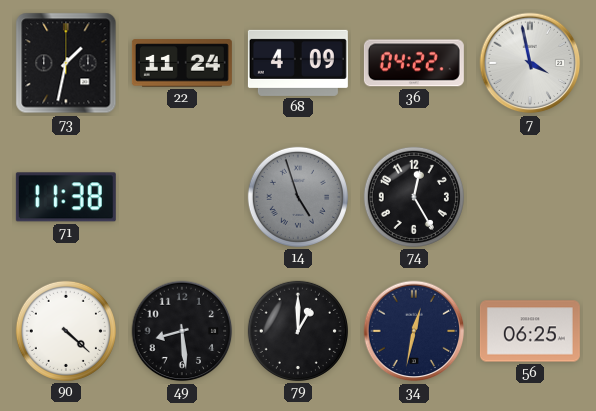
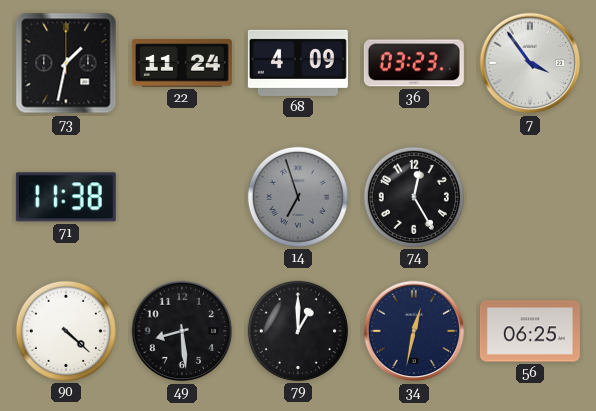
36: 04:22 -> 03:23 (414, 63)
7: 3:58 -> 3:54 (530, 63)
14: 4:57 -> 6:57 (298, 197)
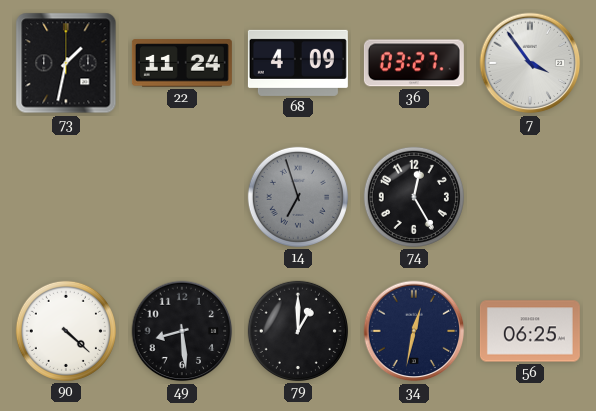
36: 03:23 -> 03:27 (414, 63)
71: 11:38 -> none (66, 197)
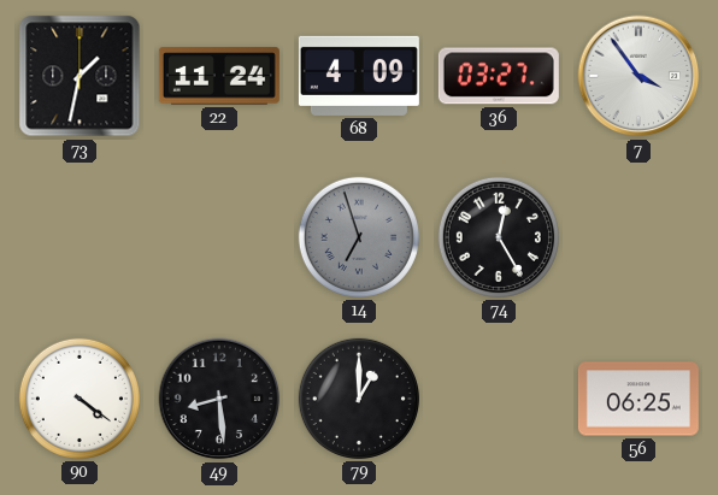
90: 4:22 -> 4:21 (80, 399)
34: 12:32 -> none (414, 331)
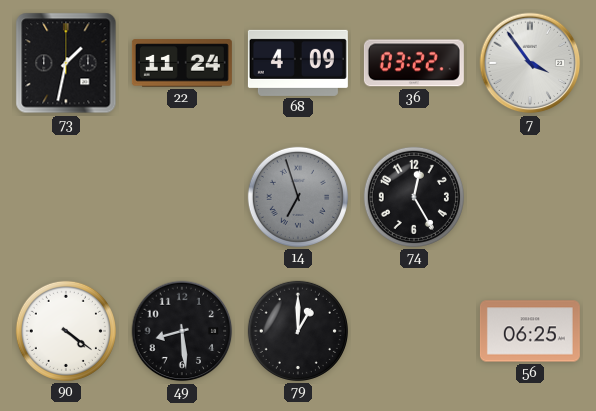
36: 03:27 -> 03:22 (414, 63)
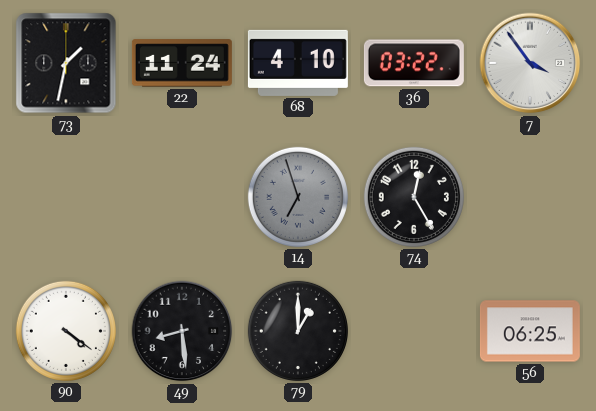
68: 4:09 -> 4:10 (298, 63)
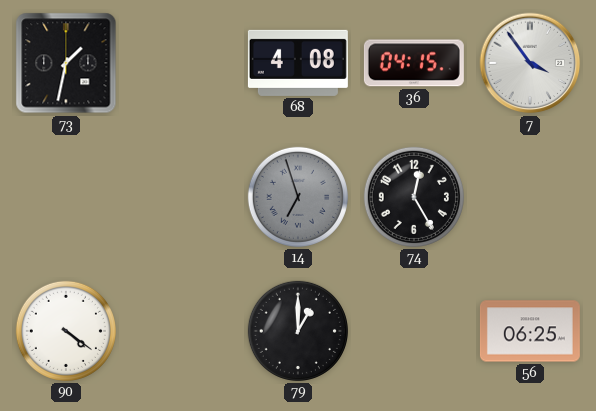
22: 11:24 -> none (182, 63)
68: 4:10 -> 4:08 (298, 63)
36: 03:22 -> 04:15 (414, 63)
49: 8:29 -> none (182, 331)
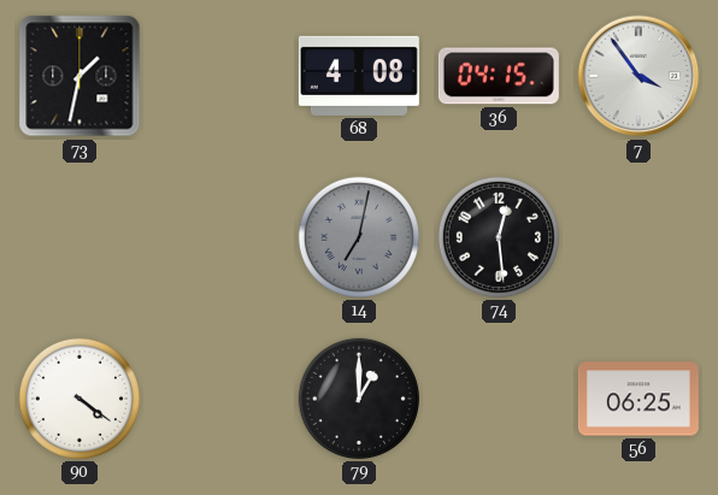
14: 6:57 -> 7:02 (359, 237)
74: 12:25 -> 12:29 (499, 237)
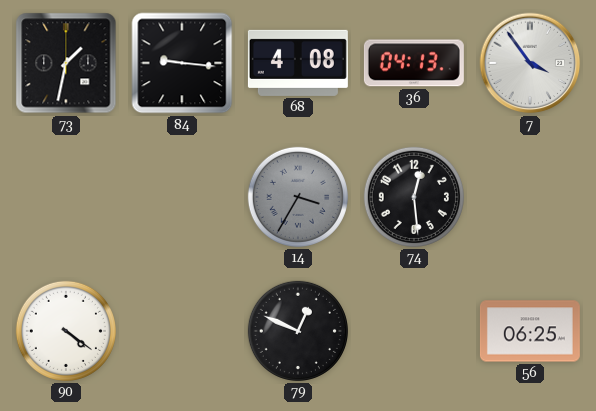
84: none -> 9:16 (182, 63)
36: 04:15 -> 04:13 (414, 63)
14: 7:02 -> 3:35 (298, 197)
79: 1:00 -> 12:49 (298, 331)
